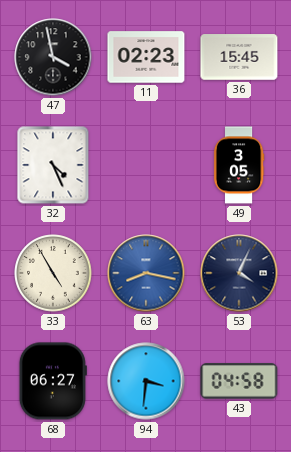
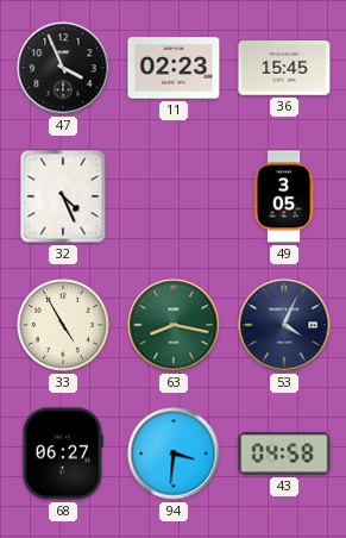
47: 3:58 -> 3:56 (63, 68)
63 dial: blue -> green (174, 325)
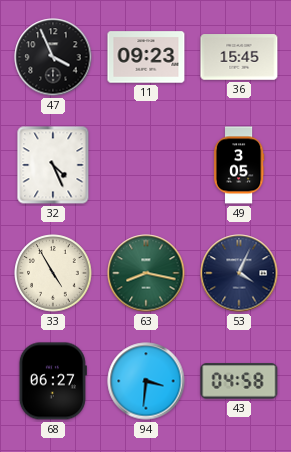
11: 02:23 -> 09:23 (146, 57)
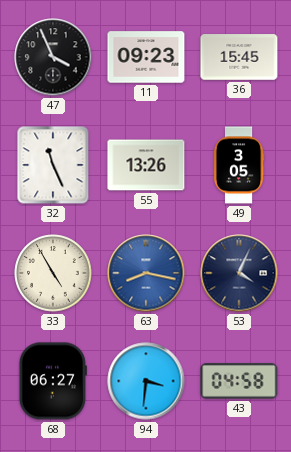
32: 4:26 -> 11:26 (53, 165)
55: none -> 13:26 (146, 165)
63 dial: green -> blue (146, 273)
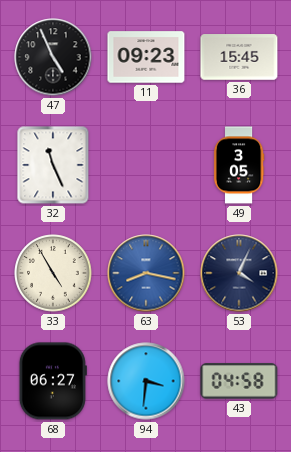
47: 3:56 -> 4:56 (53, 57)
55: 13:26 -> none (146, 165)
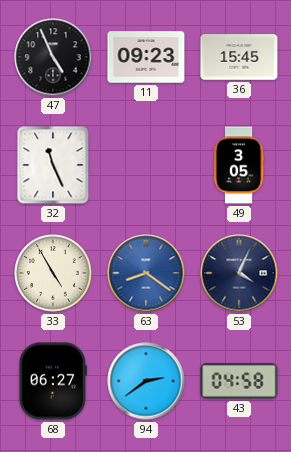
63: 8:17 -> 8:21 (146, 273)
94: 3:31 -> 2:39 (146, 381)
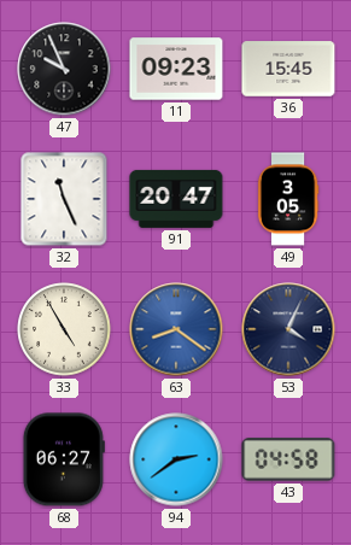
47: 4:56 -> 9:56 (64, 69)
91: none -> 20:47 (176, 199)
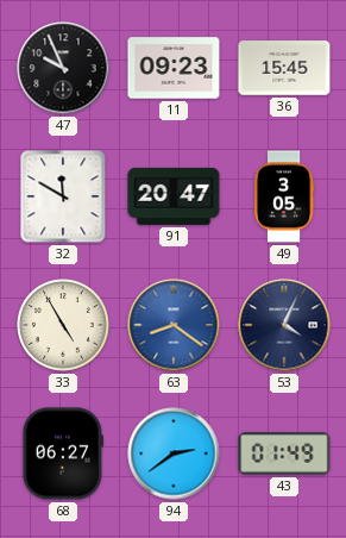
32: 11:26 -> 11:50 (63, 196)
43: 04:58 -> 01:49 (284, 453)
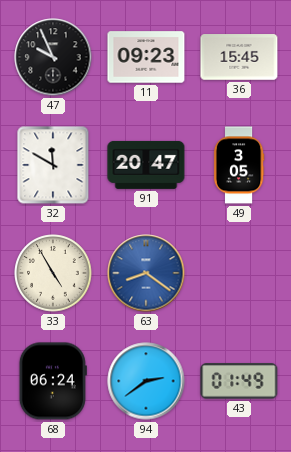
53: 4:04 -> none (284, 325)
68: 06:27 -> 06:24 (53, 381)
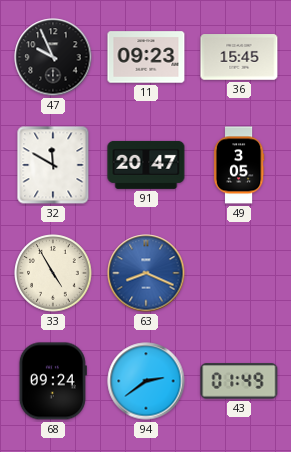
63: 8:21 -> 8:19 (146, 273)
68: 06:24 -> 09:24 (53, 381)
